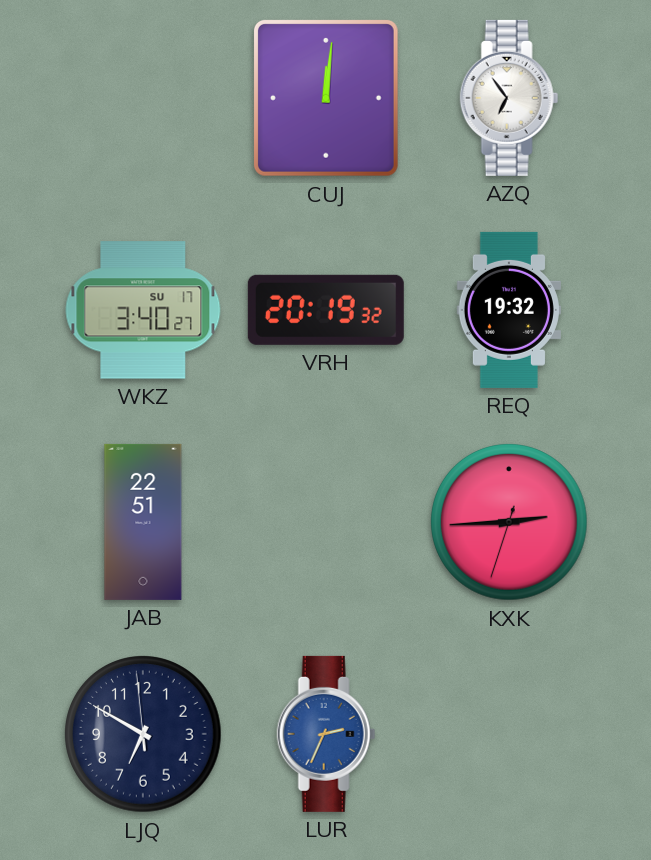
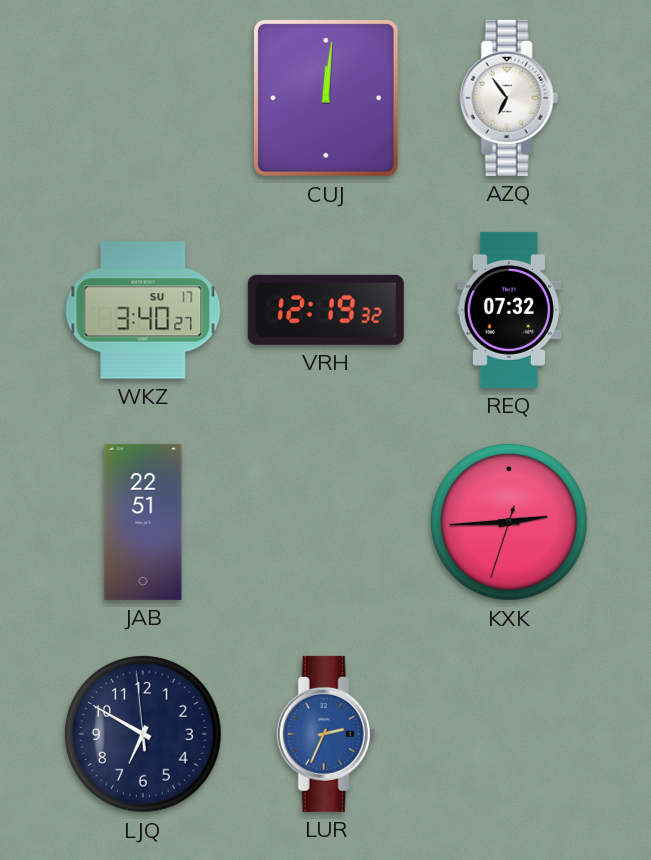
VRH: 20:19 -> 12:19 (326, 310)
REQ: 19:32 -> 07:32 (509, 310)
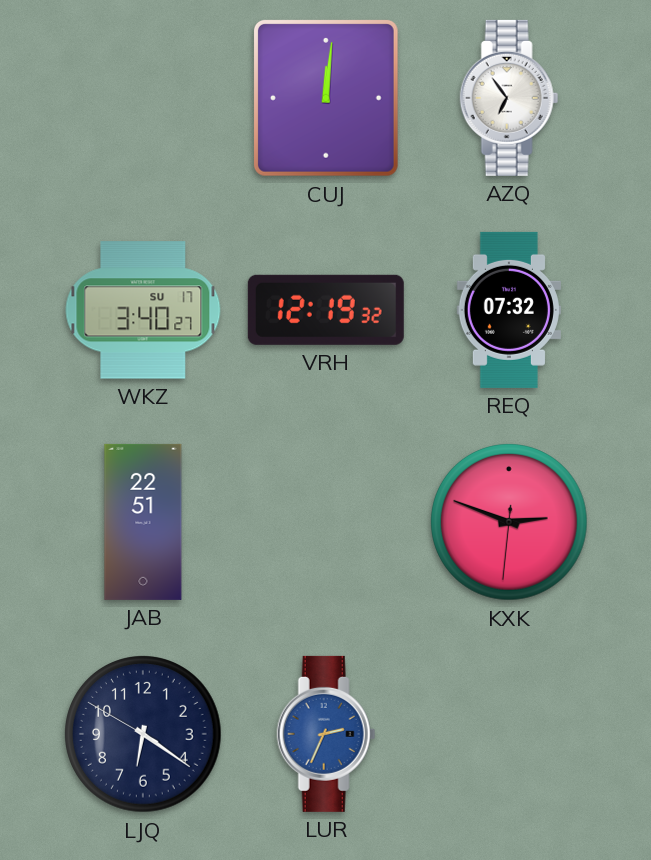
KXK: 2:44 -> 2:48 (510, 523)
LJQ: 6:49 -> 6:20 (144, 735)
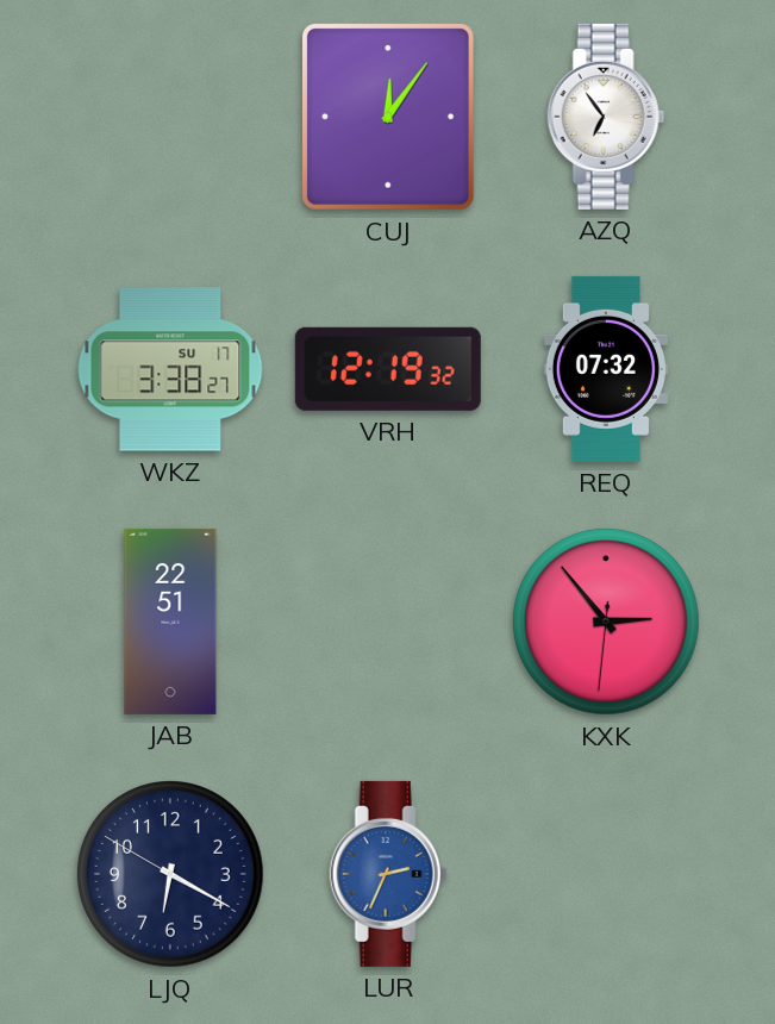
CUJ: 12:01 -> 12:06 (388, 117)
WKZ: 3:40 -> 3:38 (170, 369)
KXK: 2:48 -> 2:53 (607, 623)
LJQ: 6:20 -> 6:19 (171, 875)
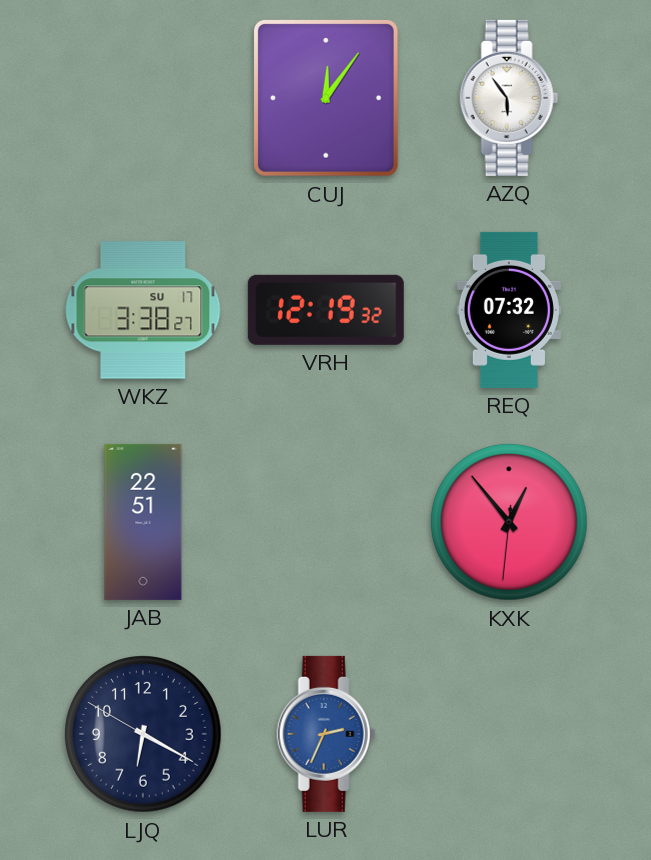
AZQ: 6:54 -> 5:54 (509, 98)
KXK: 2:53 -> 12:53 (510, 523)
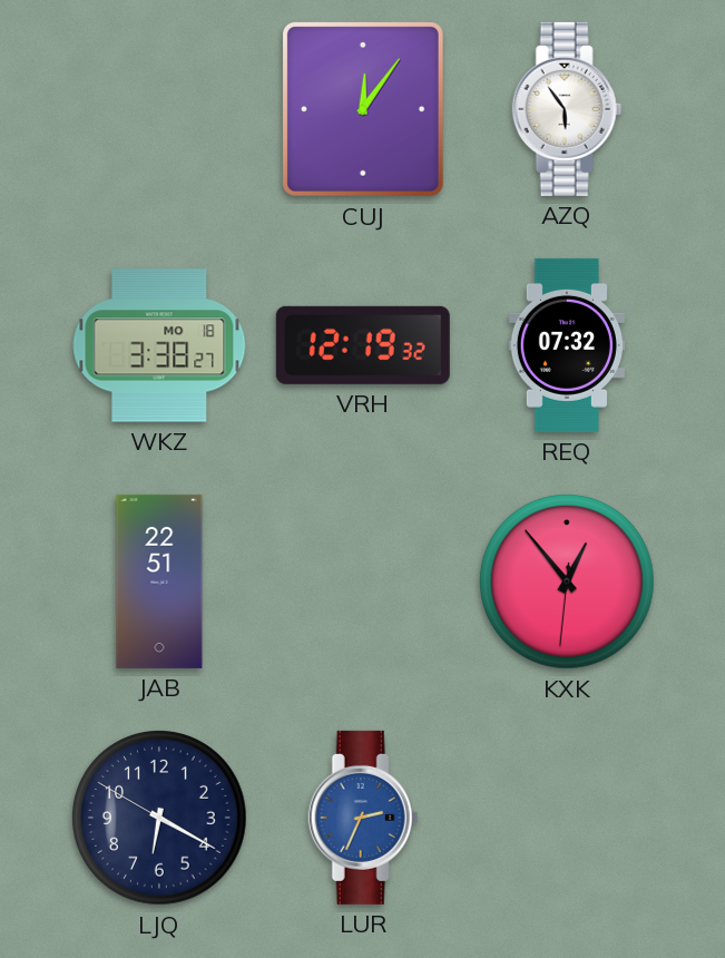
WKZ date: SU 17 -> MO 18 (159, 345)
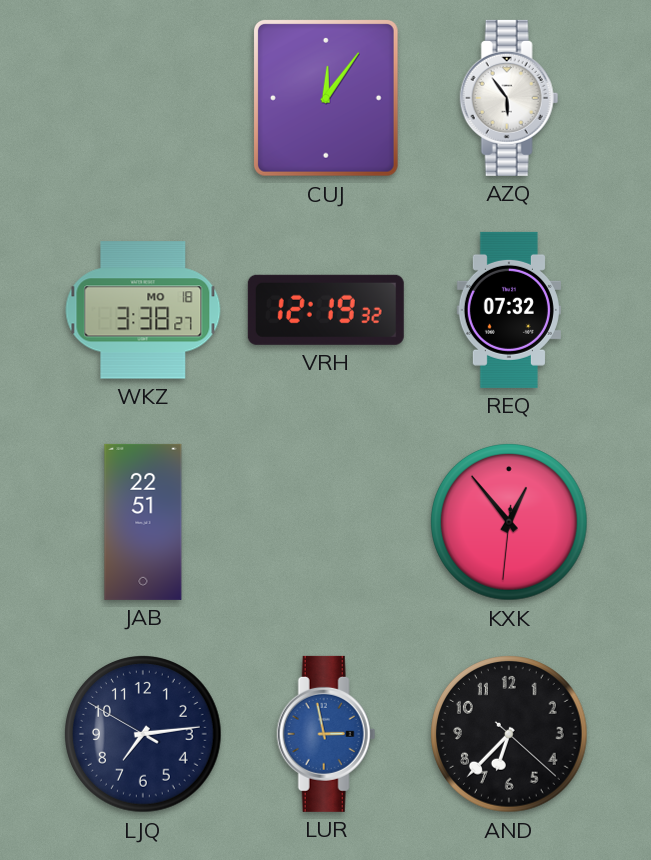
LJQ: 6:19 -> 7:13 (144, 735)
LUR: 2:34 -> 2:58 (326, 734)
AND: none -> 6:37 (510, 735)
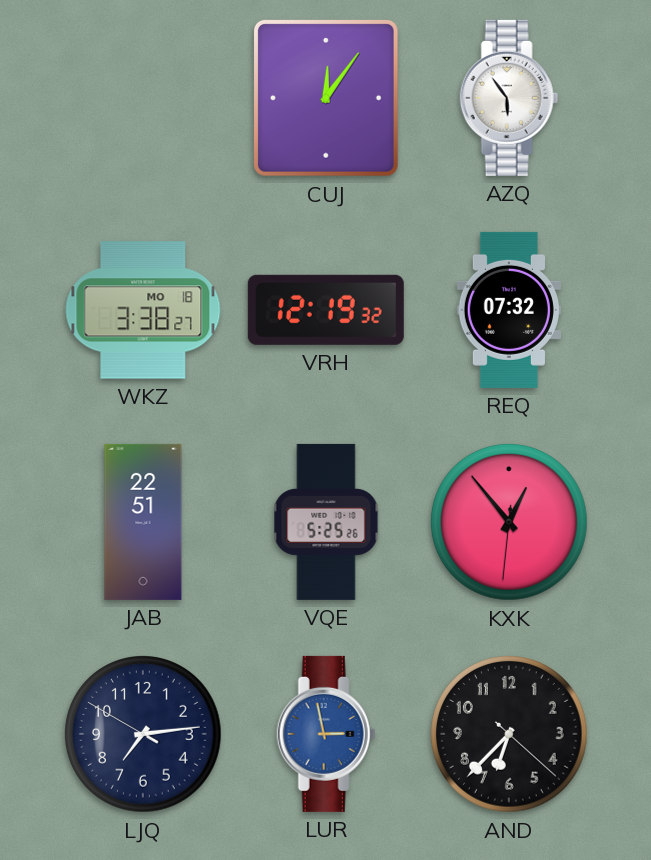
VQE: none -> 5:25 (326, 522)
